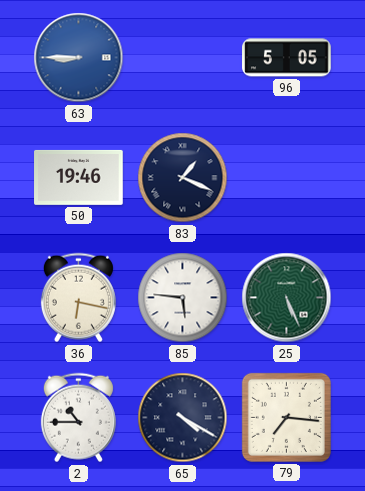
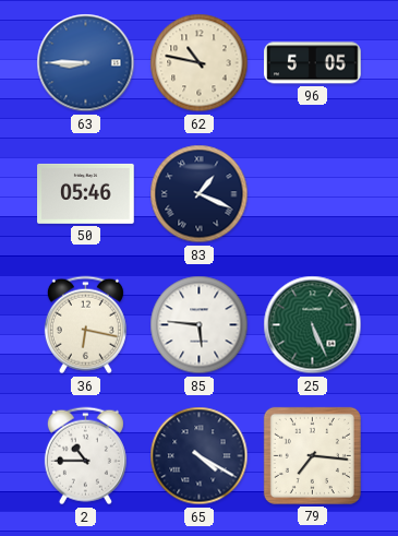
62: none -> 10:47 (200, 63)
50: 19:46 -> 05:46 (86, 193)
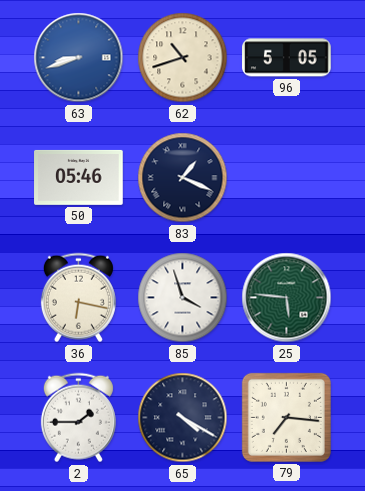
63: 8:45 -> 8:42 (79, 58)
62: 10:47 -> 10:42 (183, 58)
85: 5:46 -> 3:57 (183, 298)
25: 5:26 -> 5:46 (287, 298)
2: 10:45 -> 1:45 (78, 418)
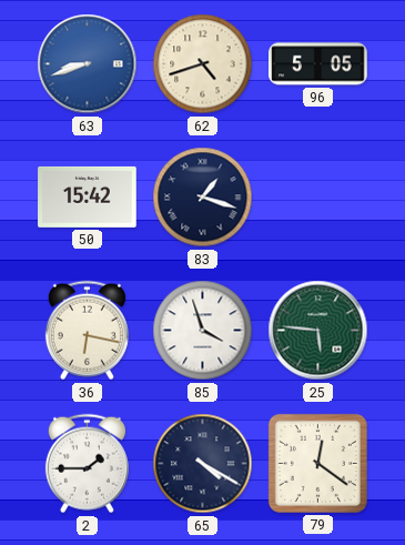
62: 10:42 -> 4:42 (203, 64)
50: 05:46 -> 15:42 (88, 196)
83: 1:19 -> 1:18 (203, 198)
79: 7:16 -> 12:21 (317, 463)
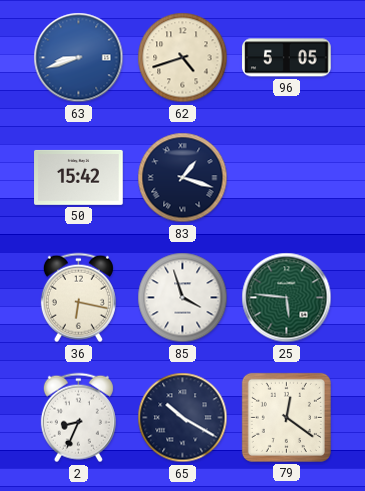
2: 1:45 -> 8:34 (78, 418)
65: 4:20 -> 10:20 (183, 418)
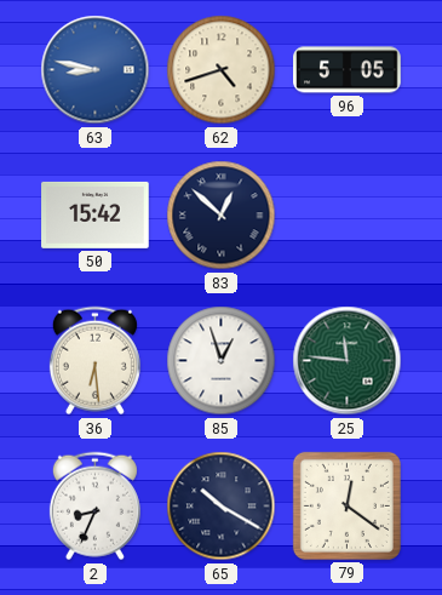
63: 8:42 -> 8:47 (96, 70)
83: 1:18 -> 12:52 (222, 216)
36: 6:17 -> 6:29 (94, 361)
85: 3:57 -> 12:57 (222, 361)
25: 5:46 -> 11:46 (348, 361)
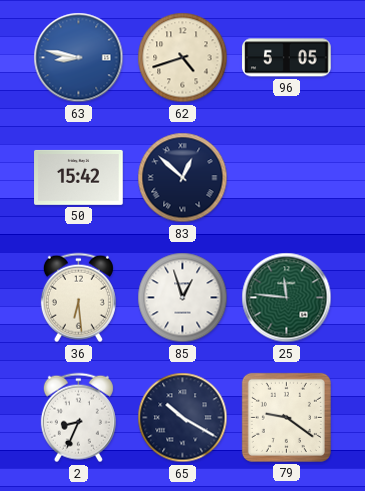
79: 12:21 -> 9:21 (286, 417)
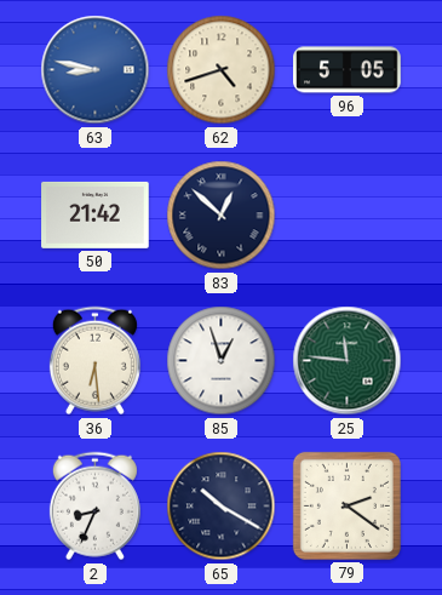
50: 15:42 -> 21:42 (96, 214)
79: 9:21 -> 2:21 (346, 505)
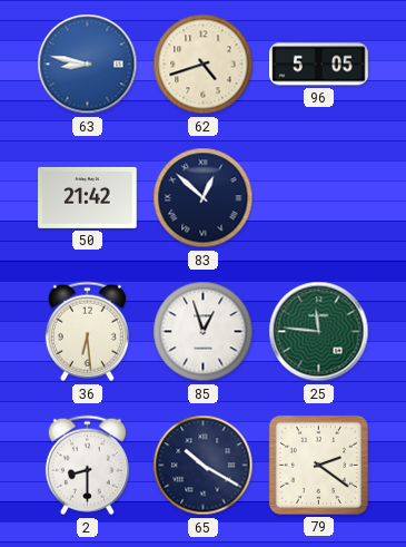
2: 8:34 -> 8:30 (87, 466)
